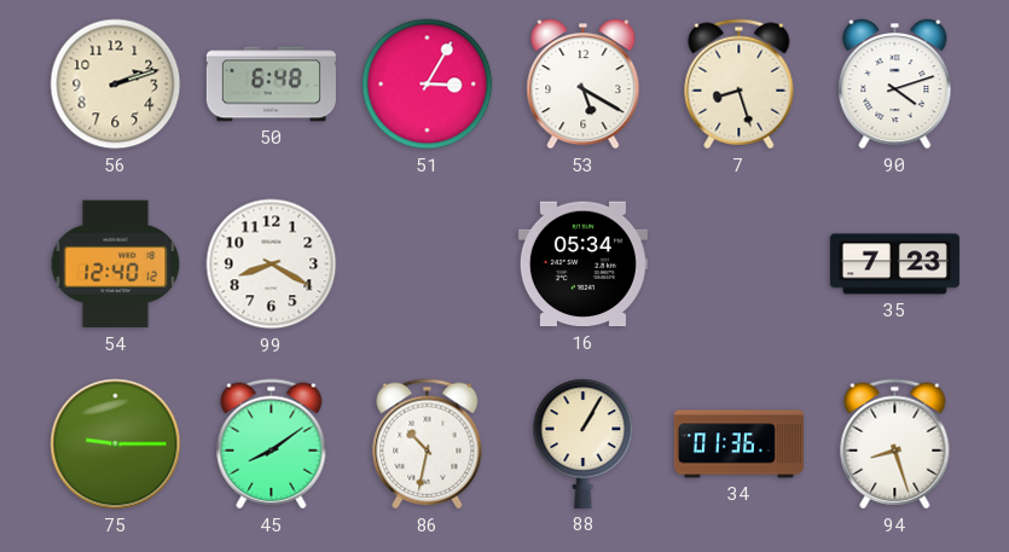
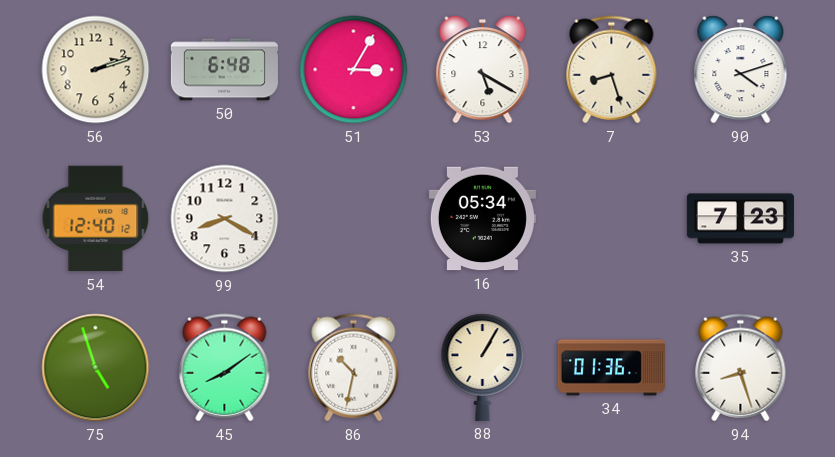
75: 9:15 -> 4:57 (96, 368)
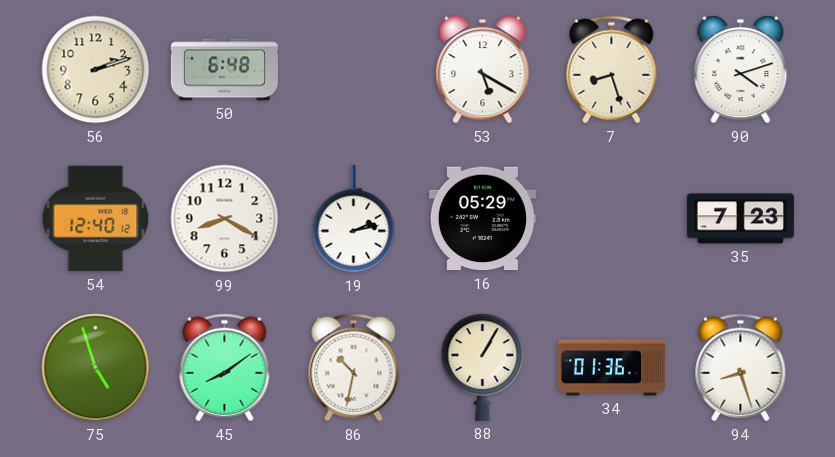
51: 3:05 -> none (354, 70)
19: none -> 2:13 (354, 219)
16: 05:34 -> 05:29 (482, 219)
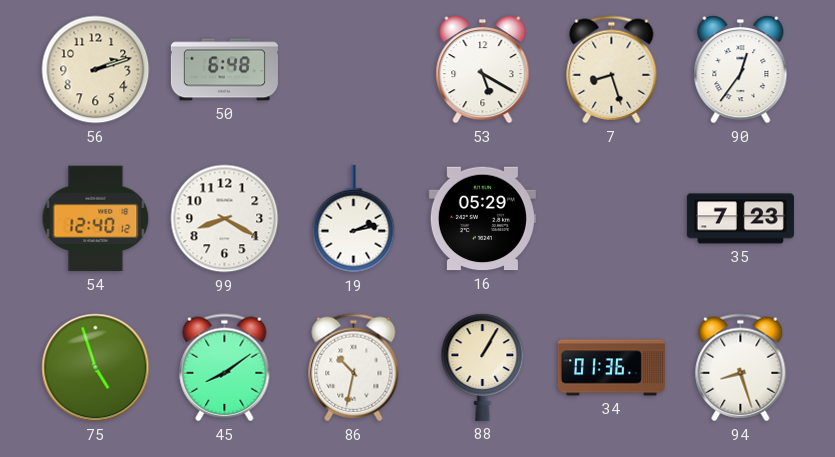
90: 4:12 -> 12:36 (741, 70)
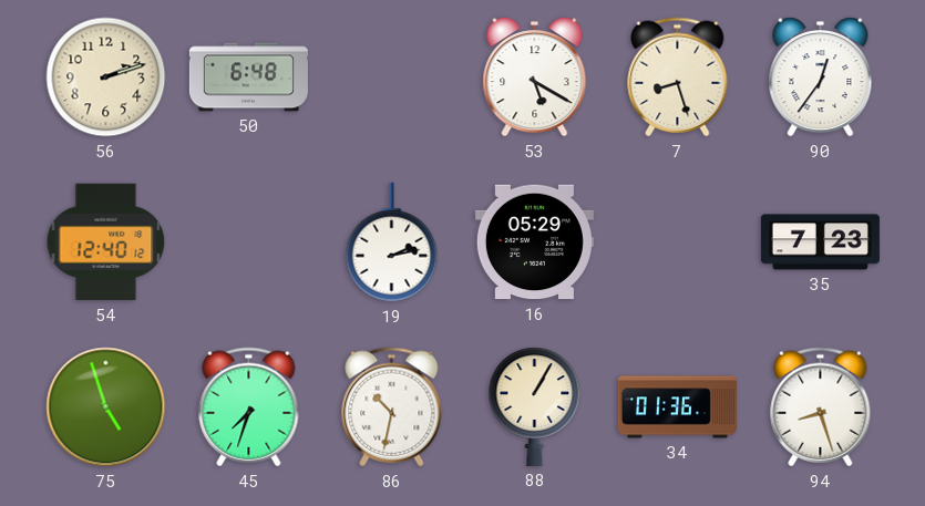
99: 8:20 -> none (225, 219)
45: 8:09 -> 7:33 (249, 407)
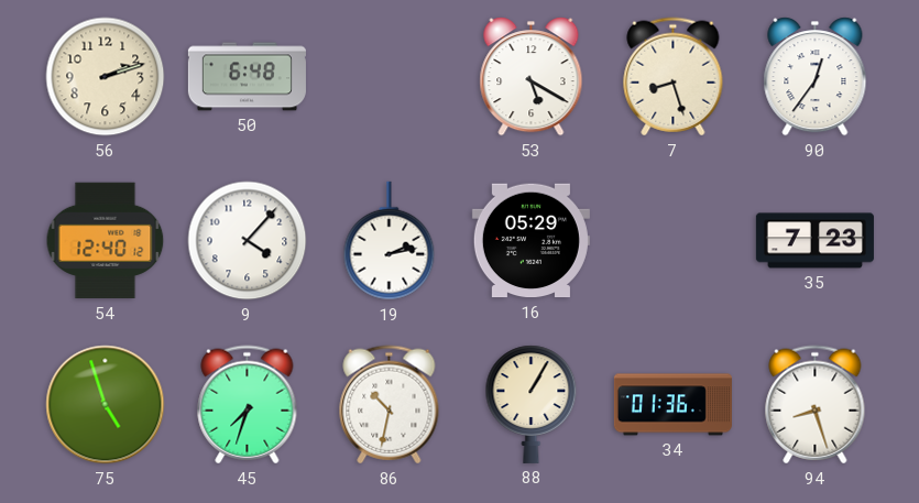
9: none -> 4:07 (248, 241)
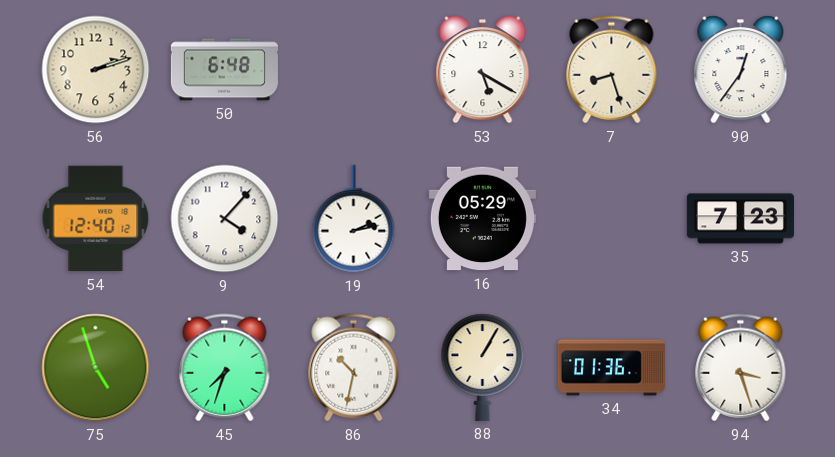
94: 8:27 -> 3:27 (741, 368)
